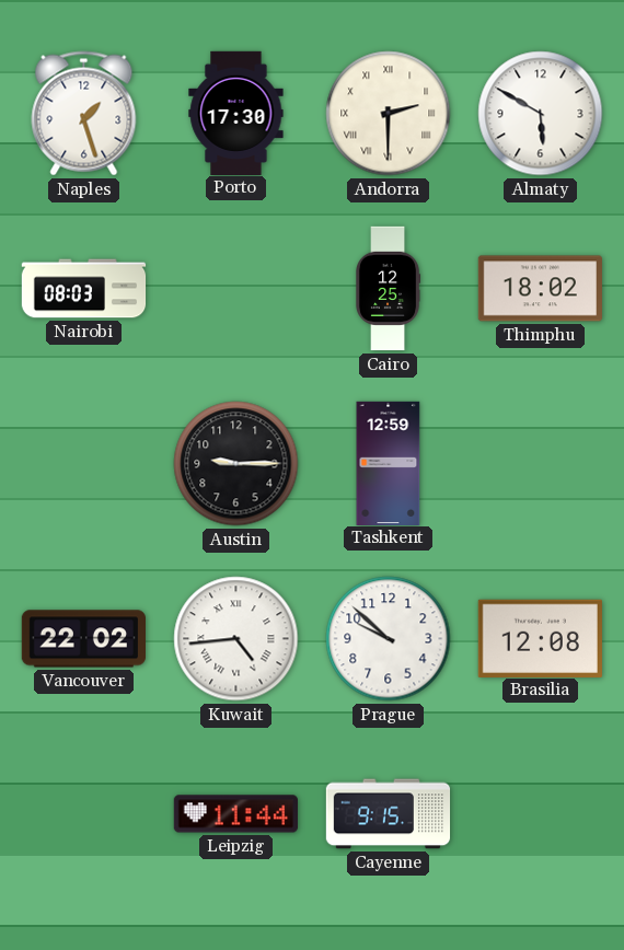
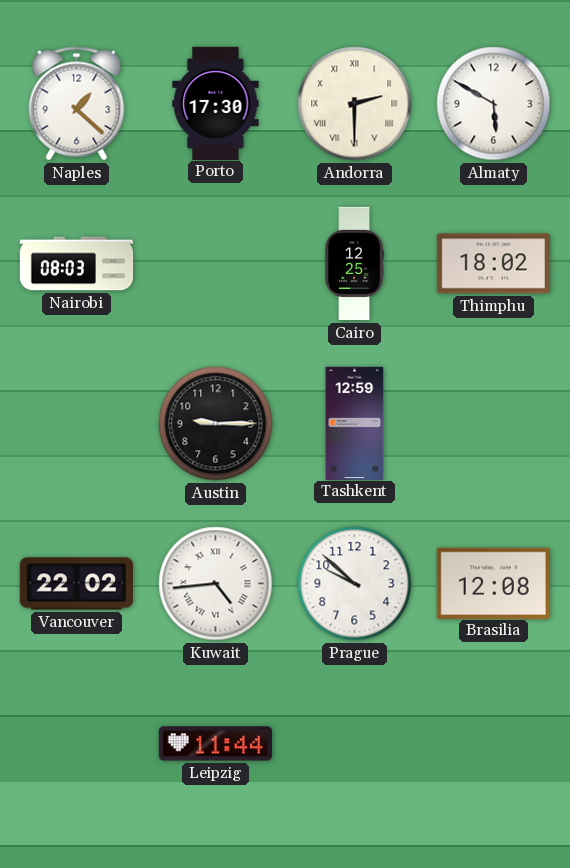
Naples: 1:27 -> 1:22 (77, 104)
Cayenne: 9:15 -> none (389, 814)
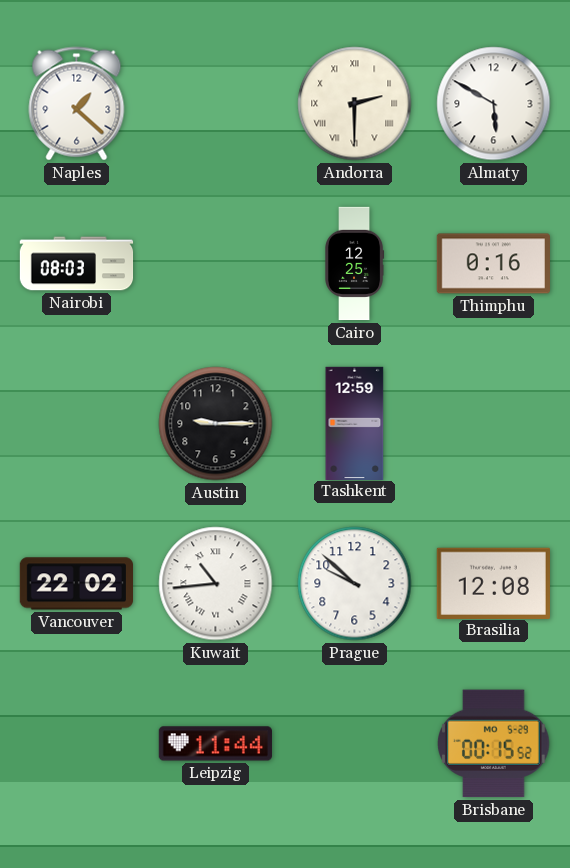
Porto: 17:30 -> none (216, 103)
Thimphu: 18:02 -> 0:16 (493, 264)
Kuwait: 4:44 -> 10:44 (216, 584)
Brisbane: none -> 00:15 (494, 744)
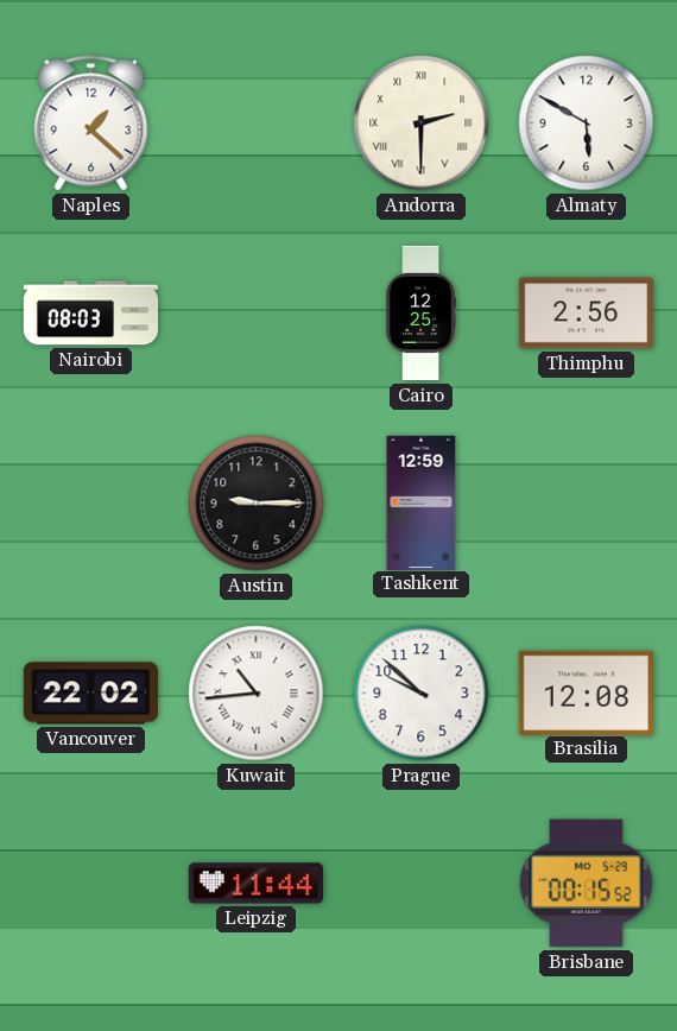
Thimphu: 0:16 -> 2:56 (586, 314)
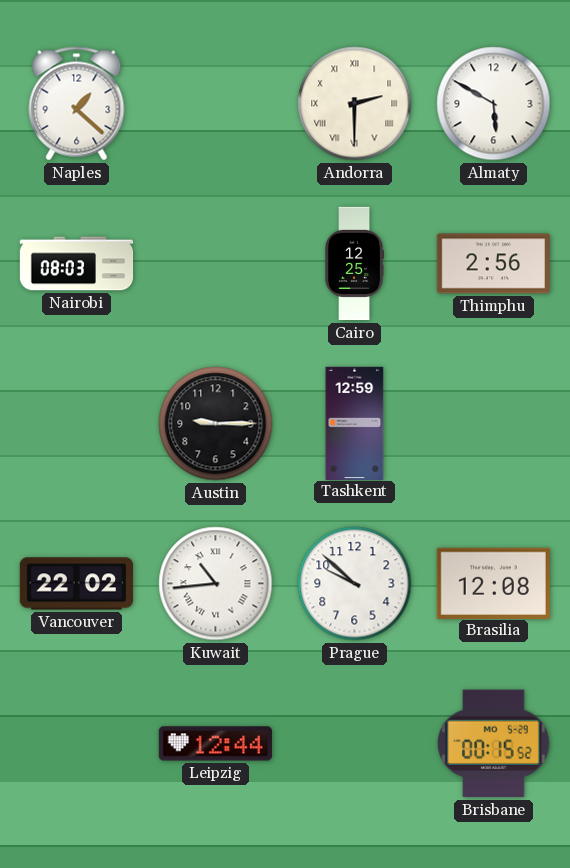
Leipzig: 11:44 -> 12:44 (215, 744)
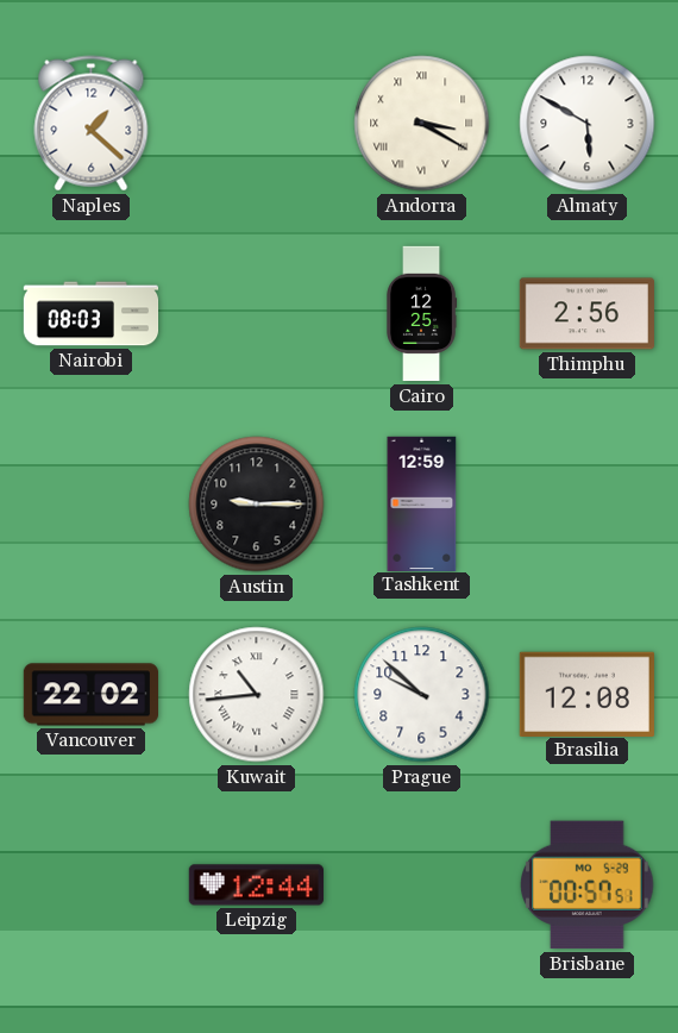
Andorra: 2:30 -> 3:20 (422, 124)
Brisbane: 00:15 -> 00:57 (588, 885)
